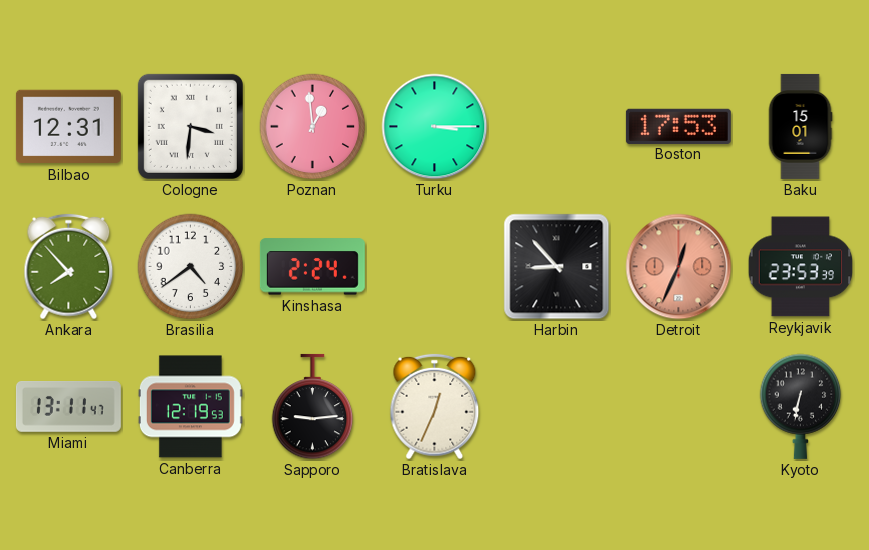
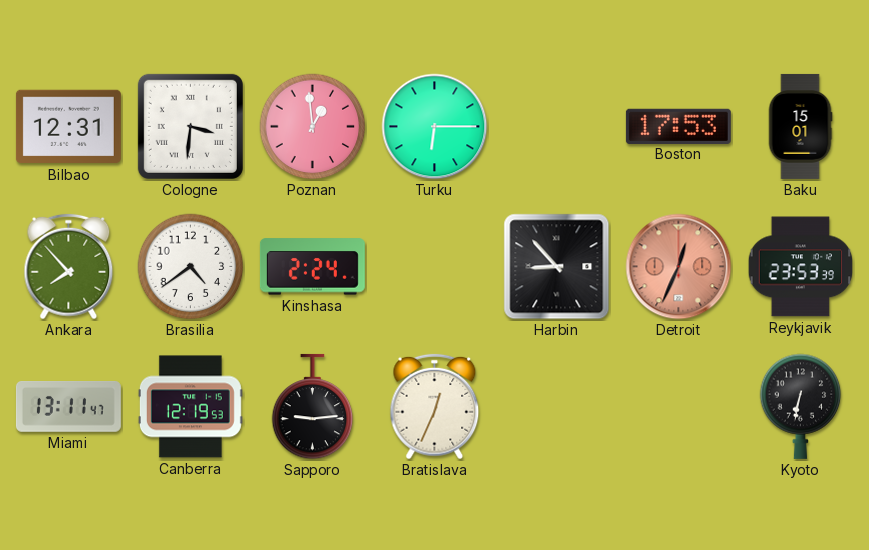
Turku: 3:15 -> 6:15 (435, 127)
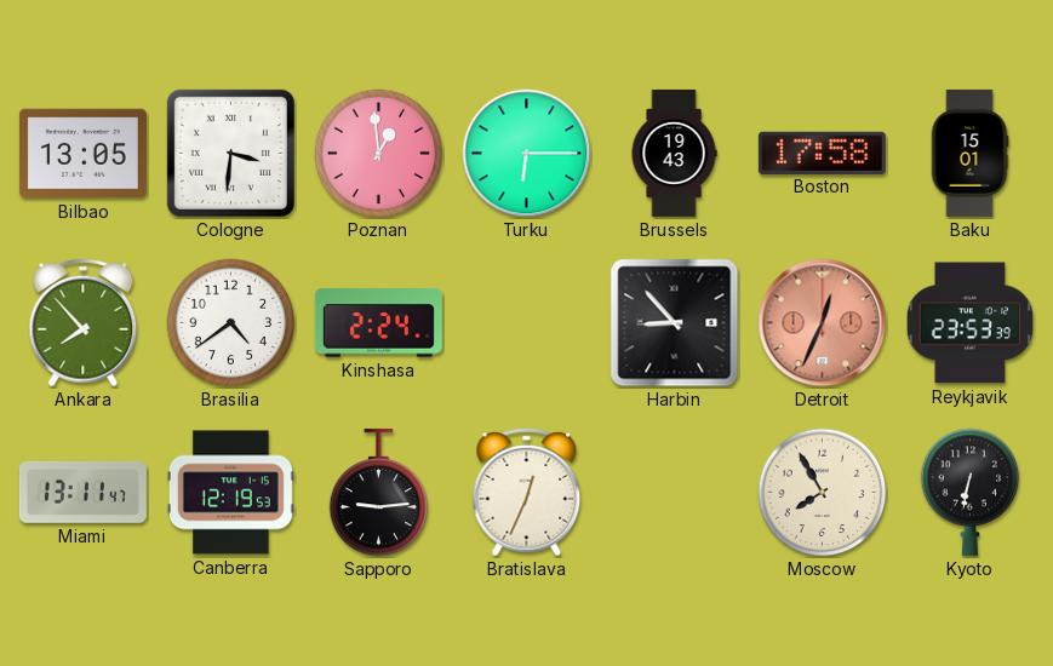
Bilbao: 12:31 -> 13:05 (82, 154)
Brussels: none -> 19:43 (674, 153)
Boston: 17:53 -> 17:58 (822, 153)
Moscow: none -> 7:55 (823, 493)
